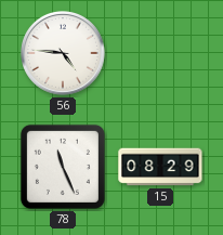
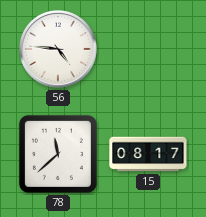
78: 11:26 -> 11:38 (58, 154)
15: 08:29 -> 08:17 (148, 154)
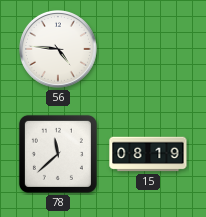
15: 08:17 -> 08:19 (148, 154)
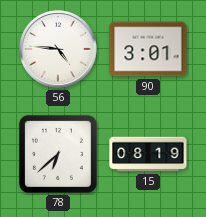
90: none -> 3:01 (148, 49)
78: 11:38 -> 6:38 (58, 154)
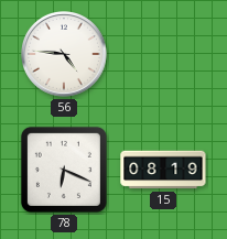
90: 3:01 -> none (148, 49)
78: 6:38 -> 6:19 (64, 170)
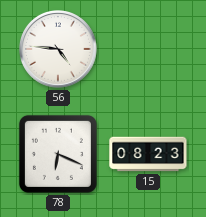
15: 08:19 -> 08:23 (148, 154)
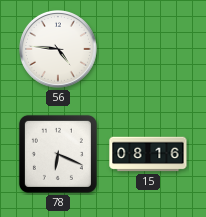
15: 08:23 -> 08:16 (148, 154)
